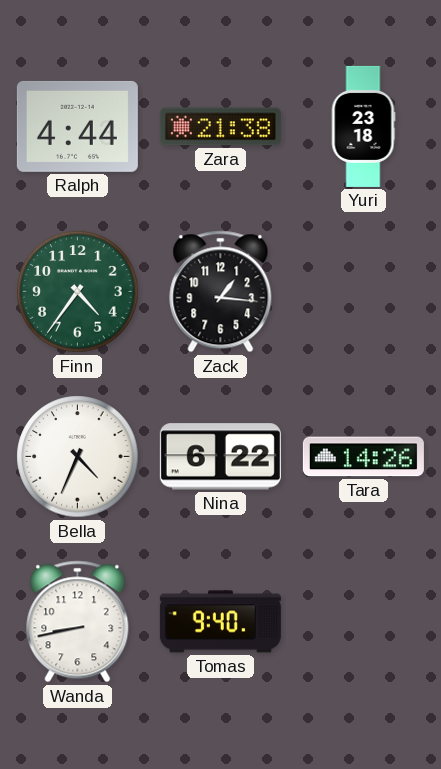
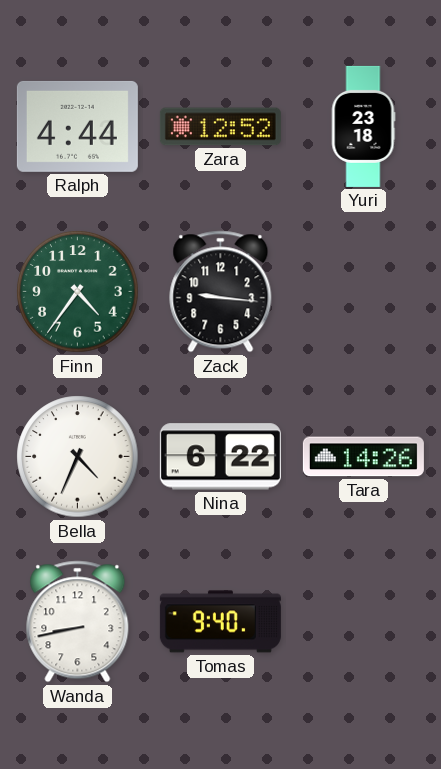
Zara: 21:38 -> 12:52 (220, 127)
Zack: 1:16 -> 9:16 (221, 292)
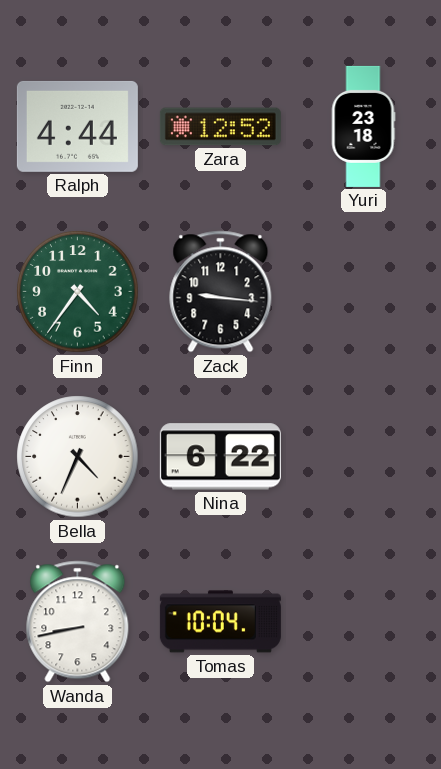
Tara: 14:26 -> none (363, 457)
Tomas: 9:40 -> 10:04 (220, 622)
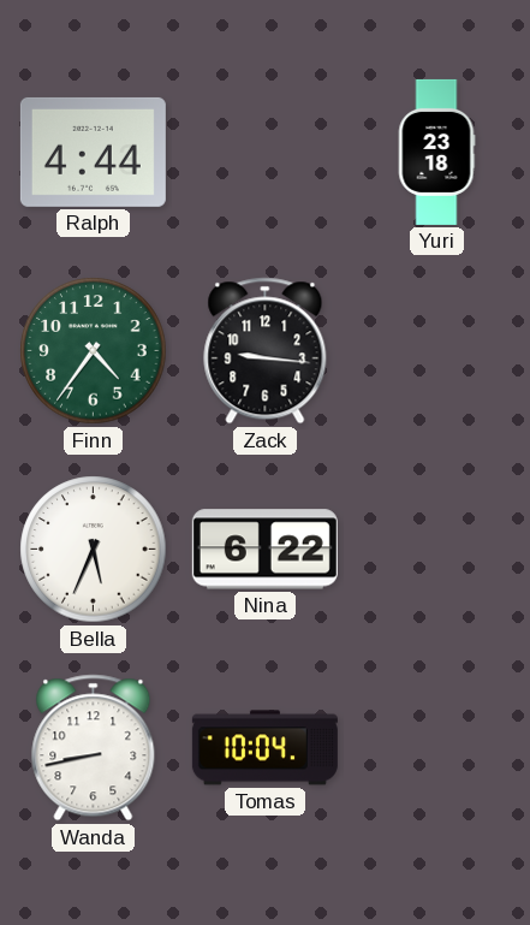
Zara: 12:52 -> none (220, 127)
Bella: 4:34 -> 5:34 (94, 550)
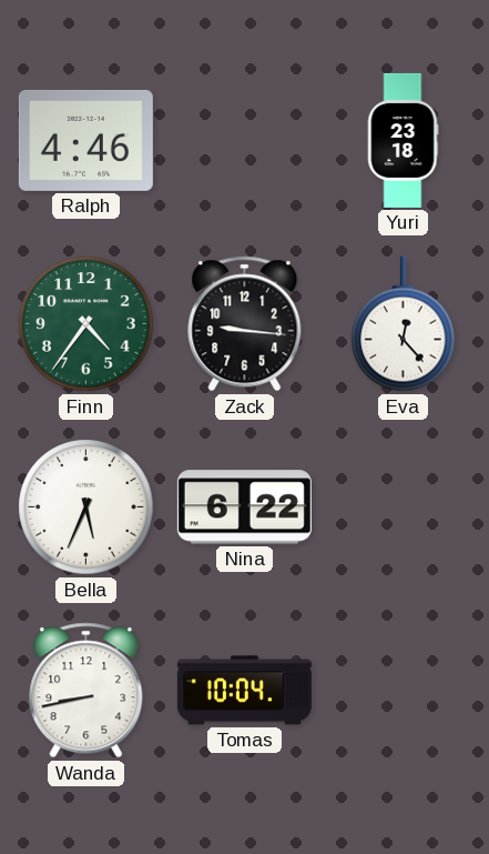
Ralph: 4:44 -> 4:46 (85, 140)
Eva: none -> 12:23 (404, 324)
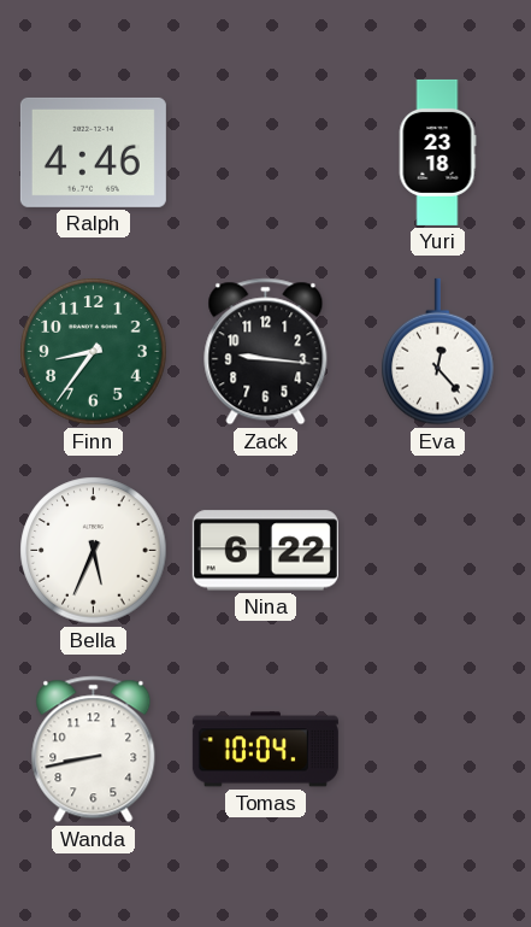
Finn: 4:36 -> 8:36 (94, 352)
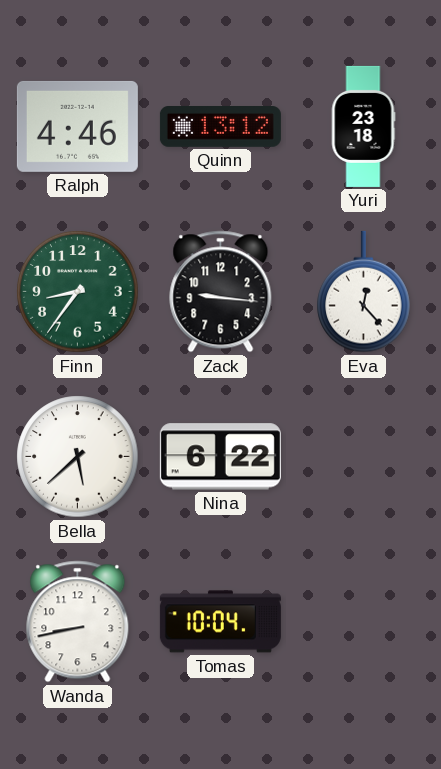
Quinn: none -> 13:12 (220, 127)
Bella: 5:34 -> 5:38 (78, 457)
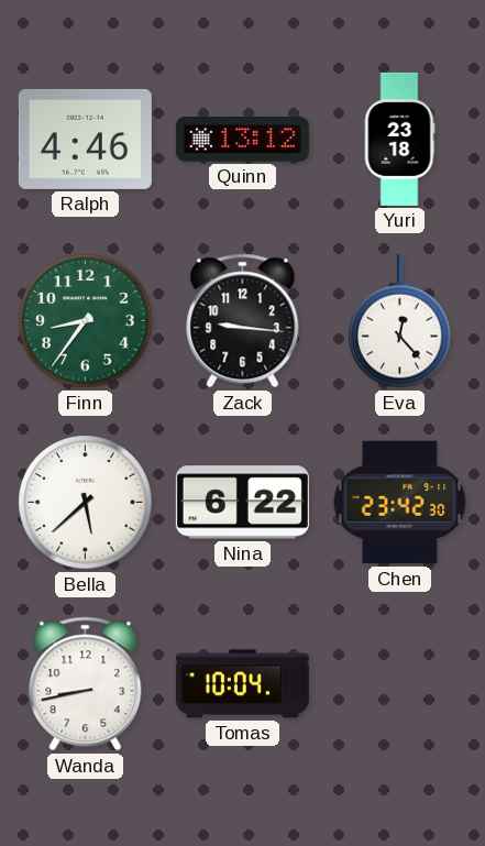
Chen: none -> 23:42 (400, 503)
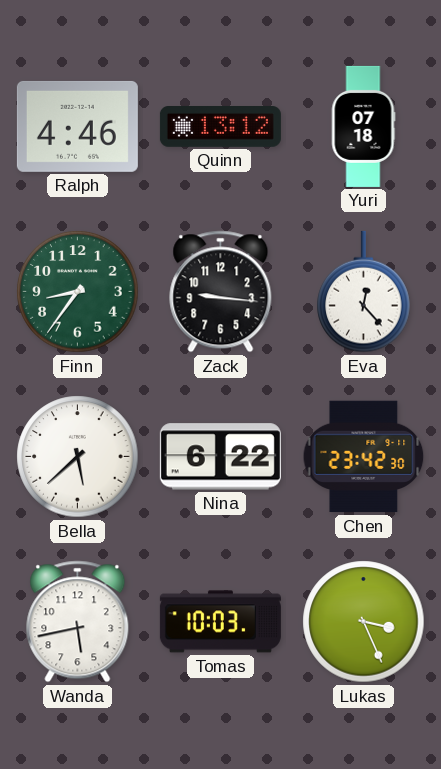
Yuri: 23:18 -> 07:18 (363, 126)
Wanda: 8:43 -> 5:43 (78, 622)
Tomas: 10:04 -> 10:03 (220, 622)
Lukas: none -> 3:26 (364, 622)
